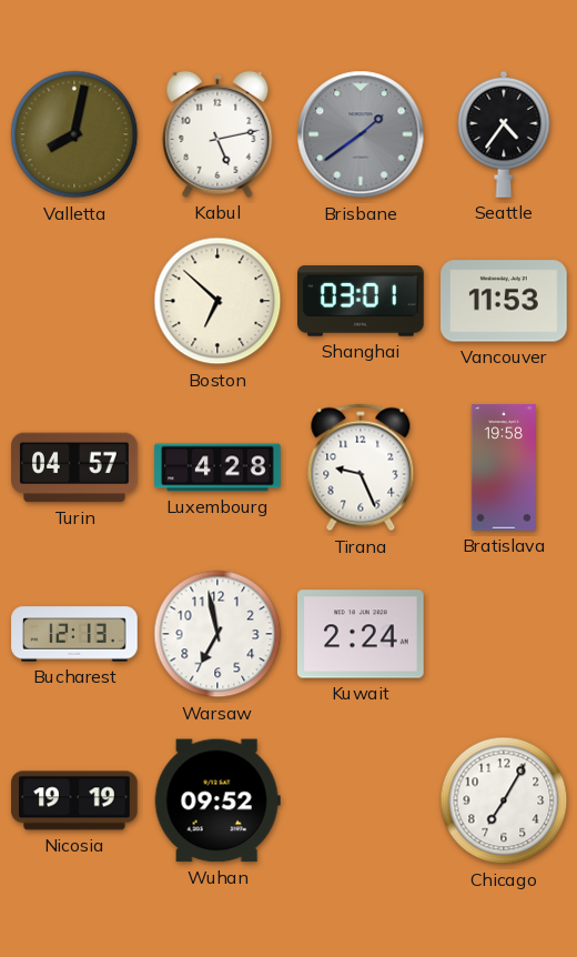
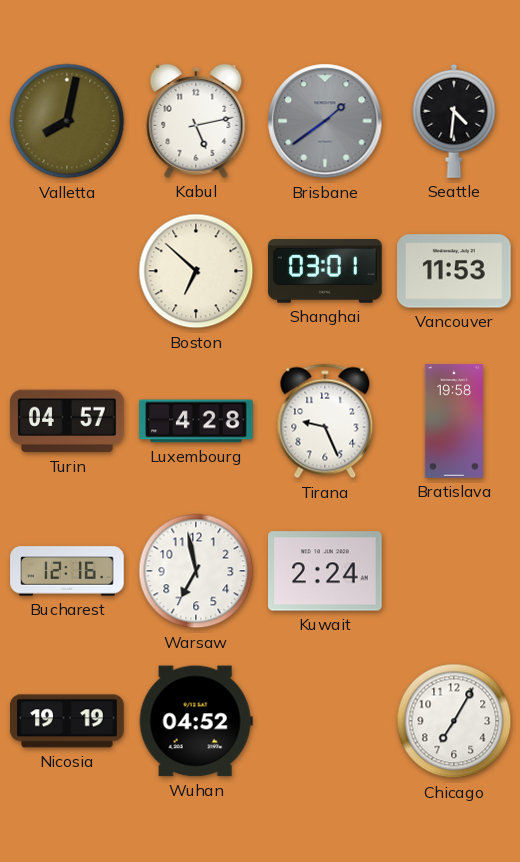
Seattle: 4:36 -> 4:31 (454, 121)
Bucharest: 12:13 -> 12:16 (67, 571)
Wuhan: 09:52 -> 04:52 (196, 721)
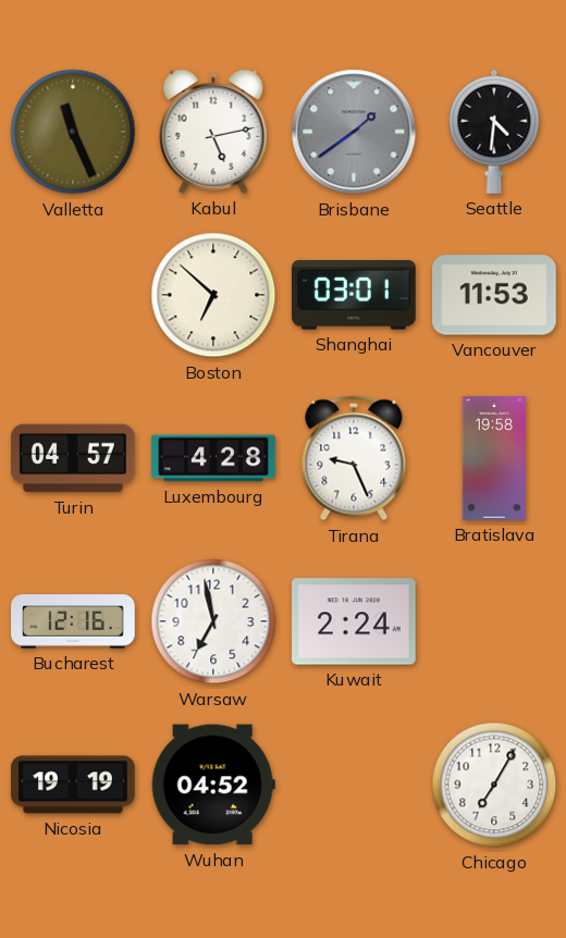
Valletta: 8:02 -> 11:26 (73, 132)
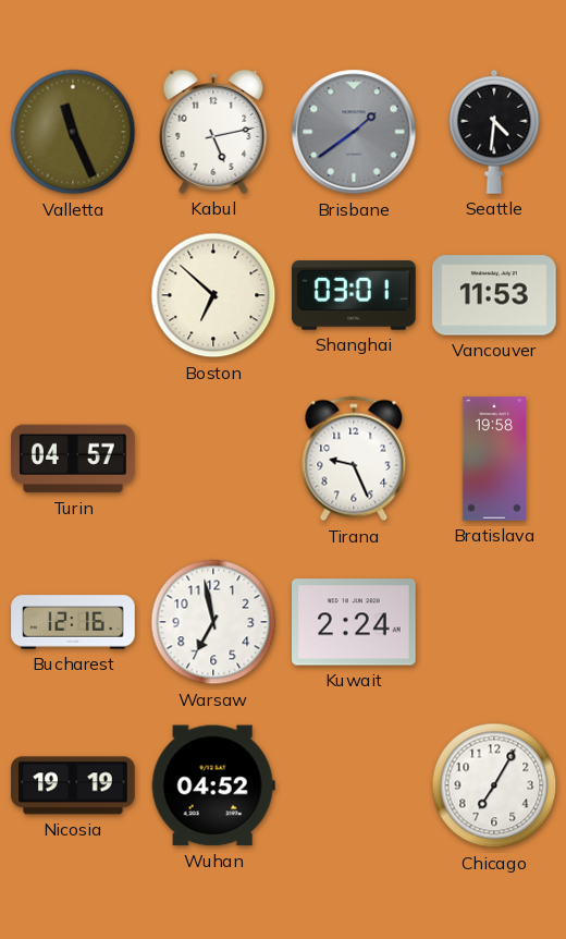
Luxembourg: 4:28 -> none (213, 458)
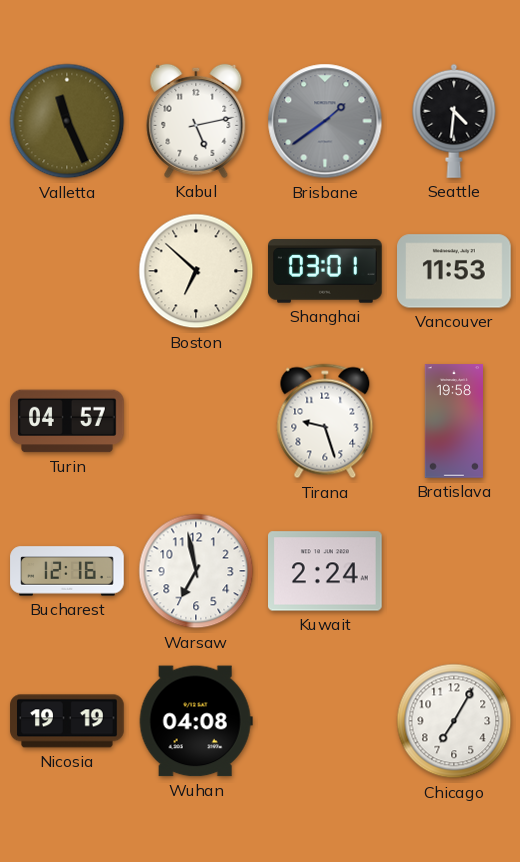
Tirana: 9:26 -> 9:27 (325, 421)
Wuhan: 04:52 -> 04:08 (196, 721)
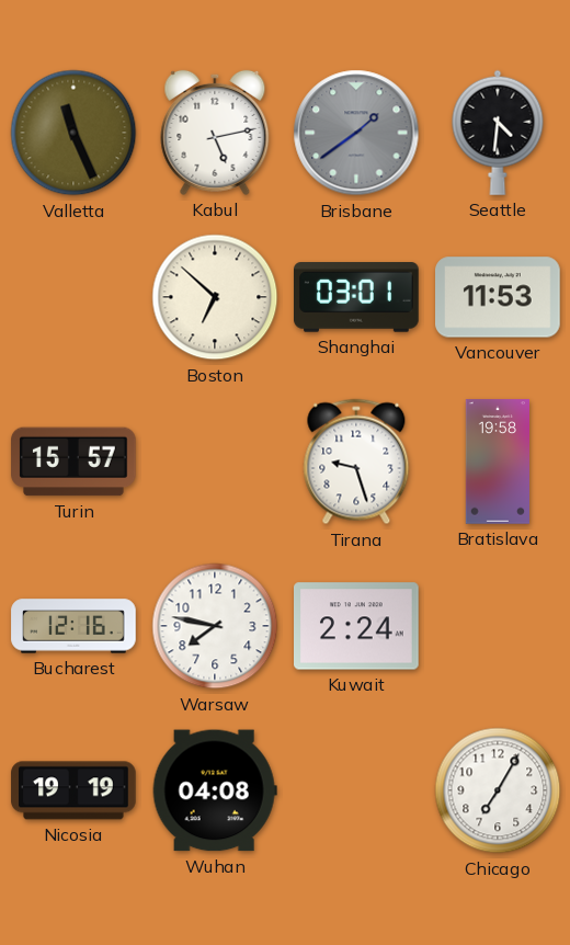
Turin: 04:57 -> 15:57 (73, 462)
Warsaw: 6:58 -> 7:47 (215, 626)
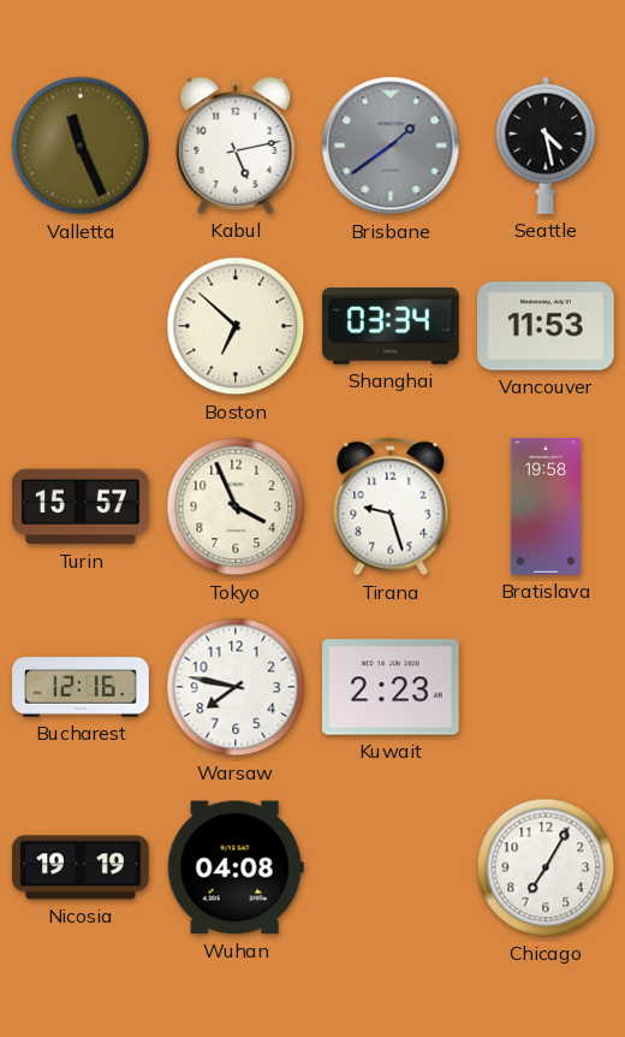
Seattle: 4:31 -> 4:28 (546, 146)
Shanghai: 03:01 -> 03:34 (391, 326)
Tokyo: none -> 3:56 (236, 506)
Kuwait: 2:24 -> 2:23 (391, 687)
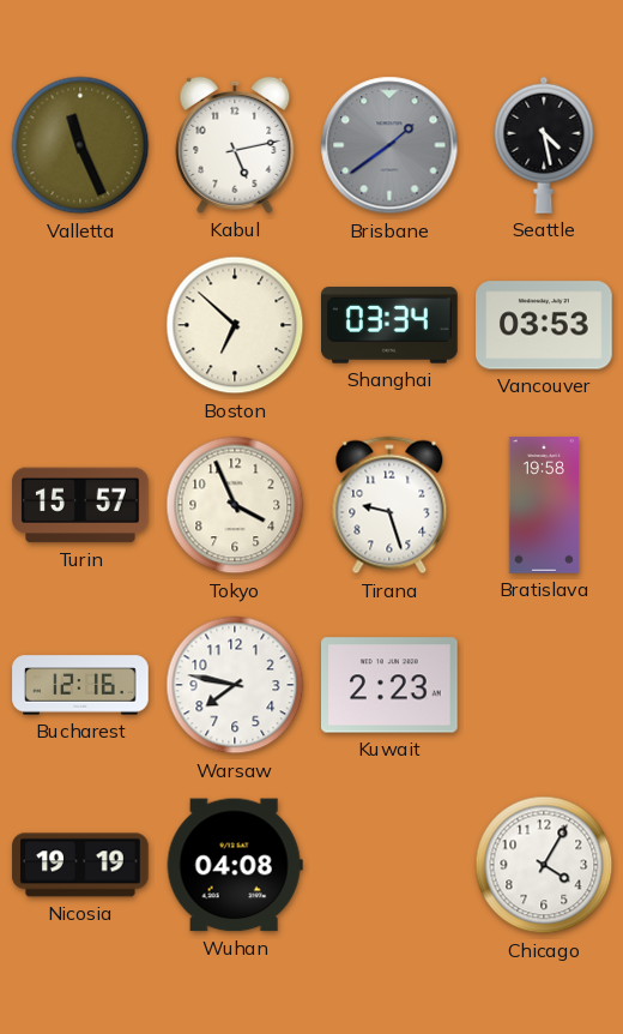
Vancouver: 11:53 -> 03:53 (545, 325)
Chicago: 7:05 -> 4:05 (544, 865)
